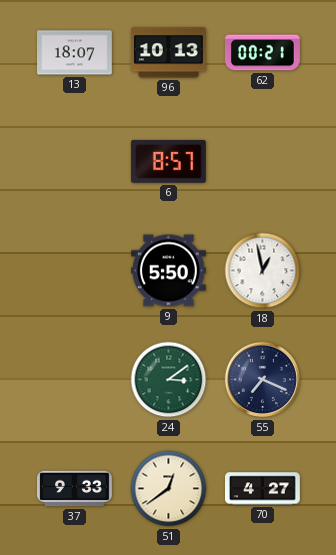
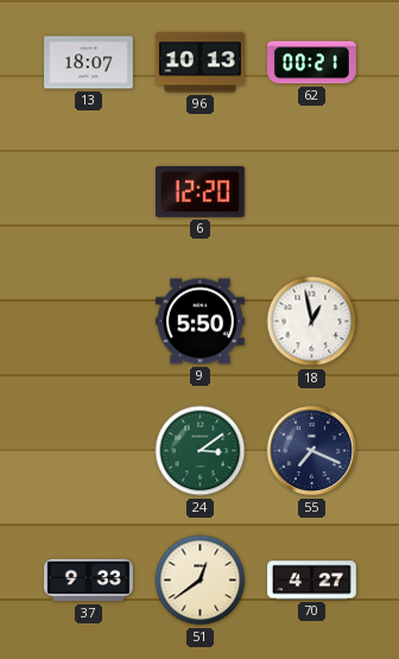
6: 8:57 -> 12:20 (199, 191)
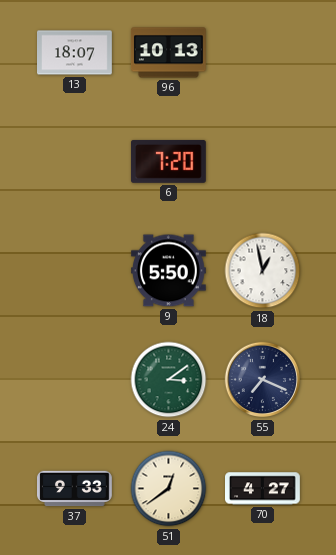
62: 00:21 -> none (311, 63)
6: 12:20 -> 7:20 (168, 161)
